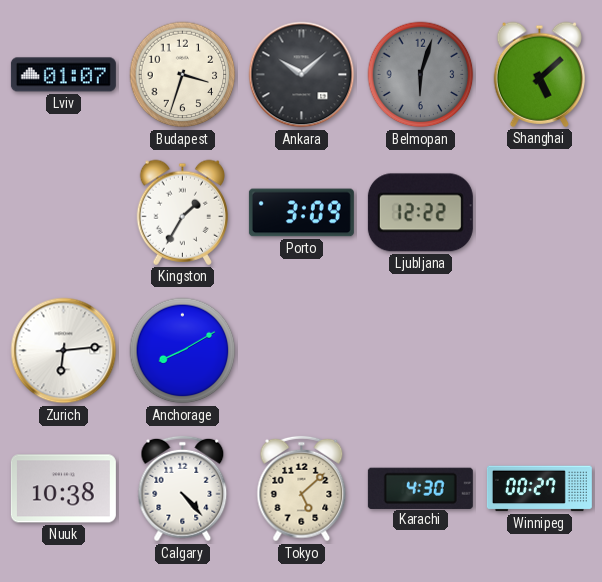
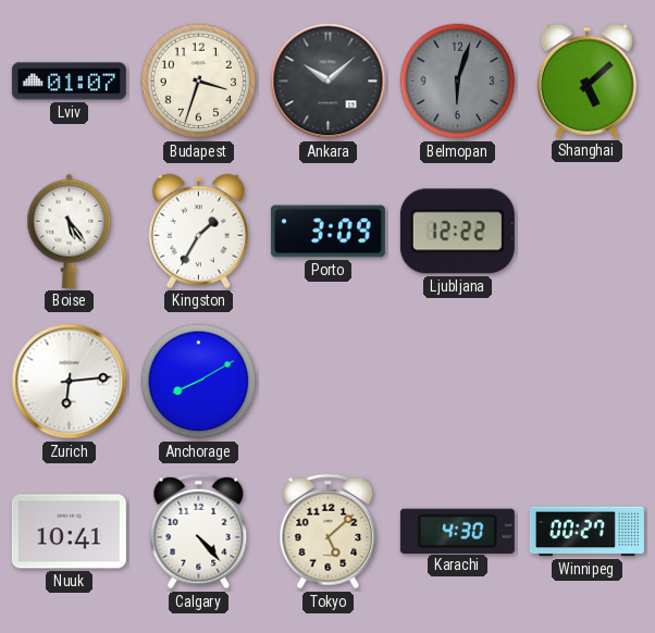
Boise: none -> 5:24 (70, 231)
Nuuk: 10:38 -> 10:41 (69, 532)
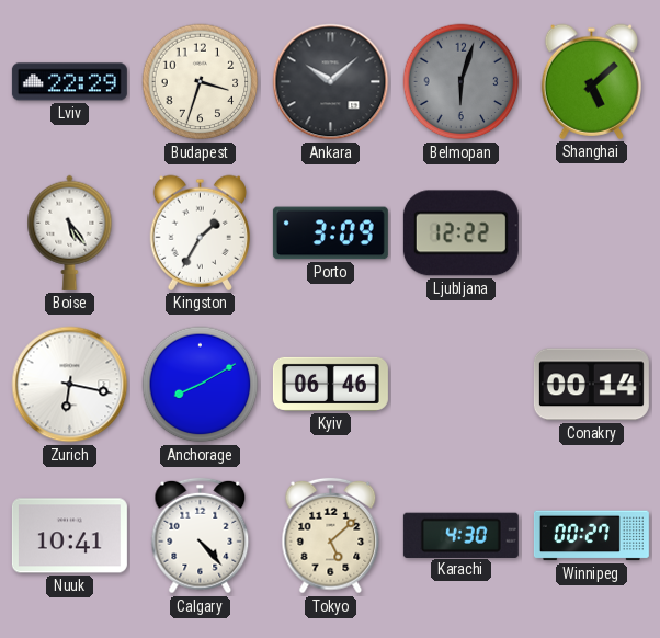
Lviv: 01:07 -> 22:29 (69, 82)
Zurich: 6:14 -> 6:17 (70, 385)
Kyiv: none -> 06:46 (330, 384)
Conakry: none -> 00:14 (591, 385)
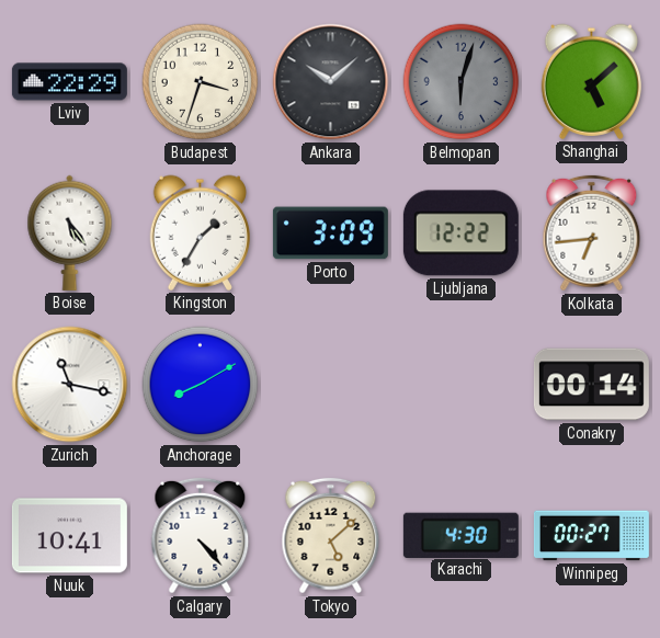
Kolkata: none -> 6:44 (592, 233)
Zurich: 6:17 -> 11:17 (70, 385)
Kyiv: 06:46 -> none (330, 384)
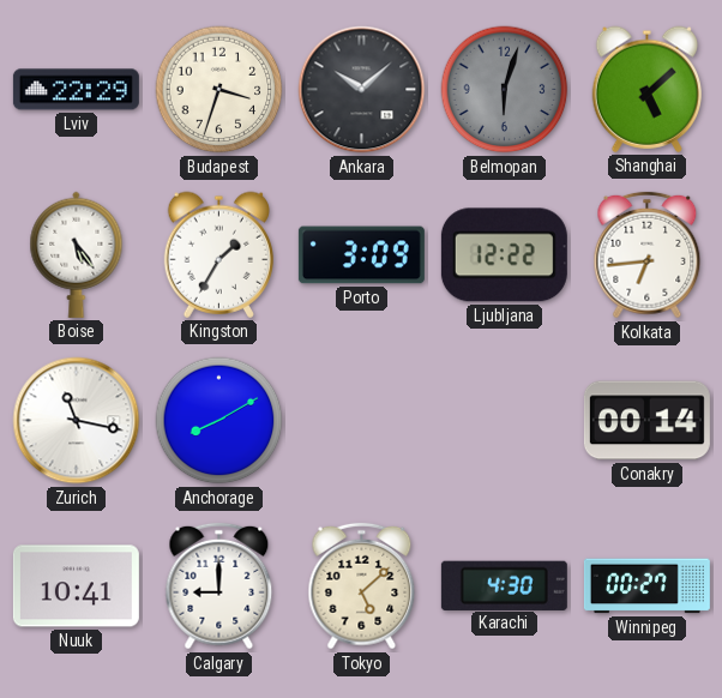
Calgary: 4:23 -> 9:00 (219, 586)
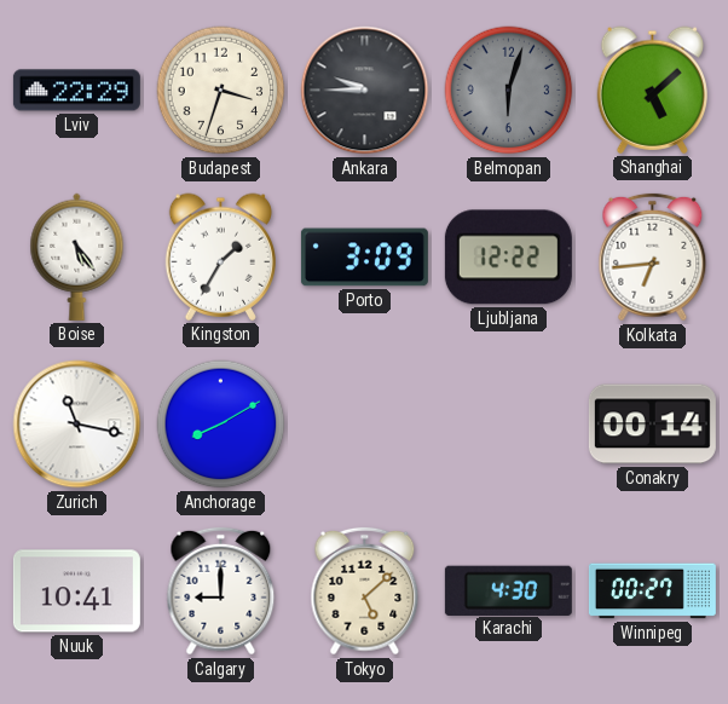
Ankara: 10:08 -> 9:45 (365, 91)
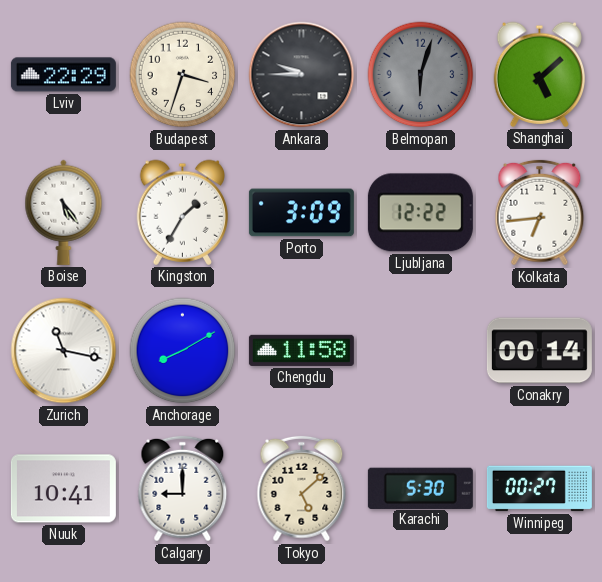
Chengdu: none -> 11:58 (301, 350)
Karachi: 4:30 -> 5:30 (420, 488)
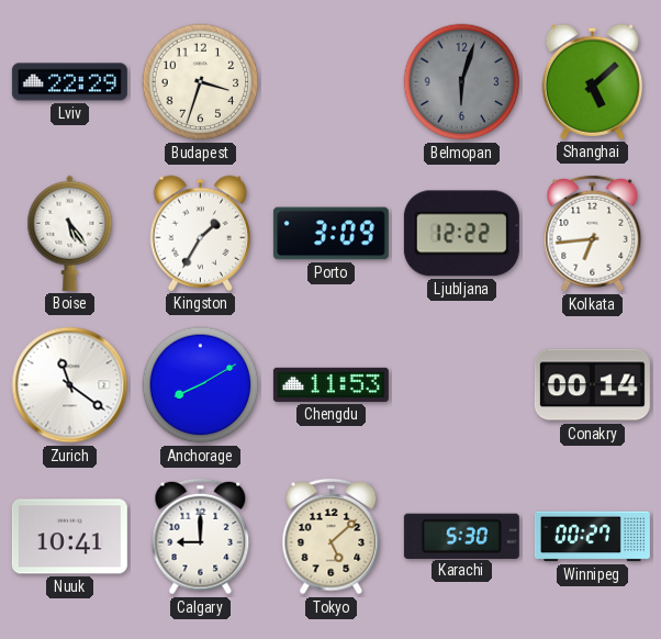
Ankara: 9:45 -> none (302, 75)
Zurich: 11:17 -> 11:21 (70, 385)
Chengdu: 11:58 -> 11:53 (330, 384)
